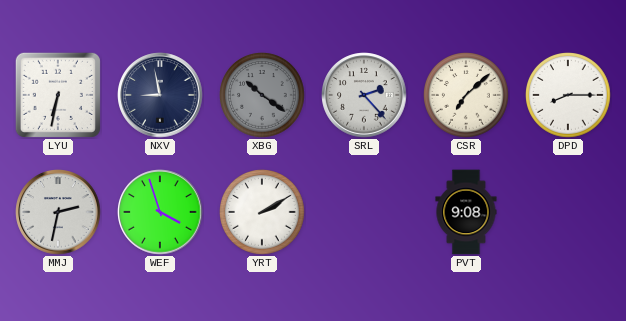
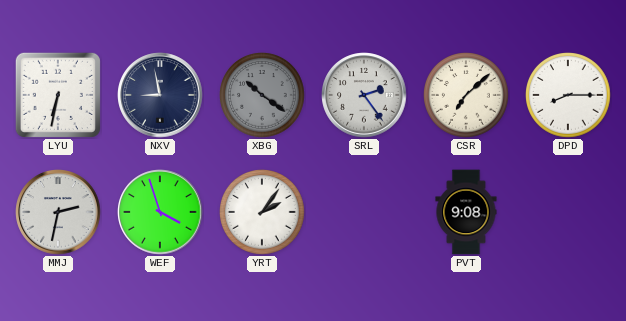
SRL: 2:23 -> 2:24 (364, 95)
YRT: 2:10 -> 2:06 (263, 213)
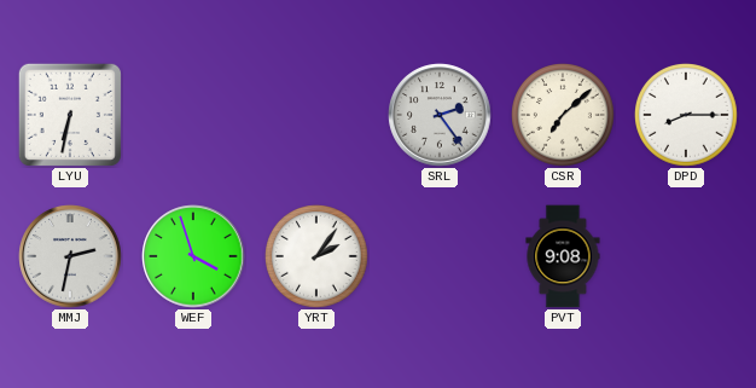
NXV: 8:58 -> none (160, 95)
XBG: 10:21 -> none (263, 96)
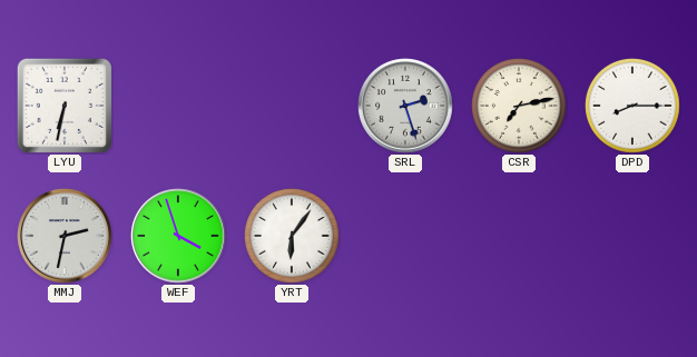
SRL: 2:24 -> 2:27 (405, 106)
CSR: 7:08 -> 7:13 (520, 107)
YRT: 2:06 -> 6:06 (293, 237)
PVT: 9:08 -> none (563, 256)
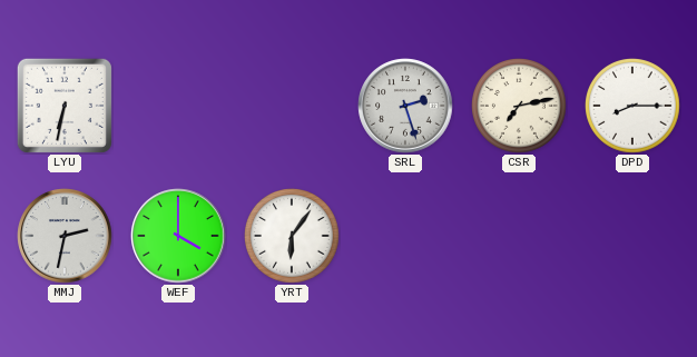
WEF: 3:57 -> 4:00 (178, 236)
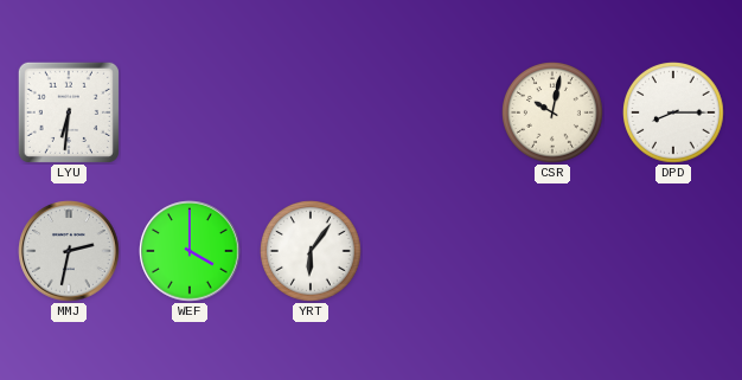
LYU: 6:32 -> 6:31 (69, 112)
SRL: 2:27 -> none (405, 106)
CSR: 7:13 -> 10:02 (554, 114)
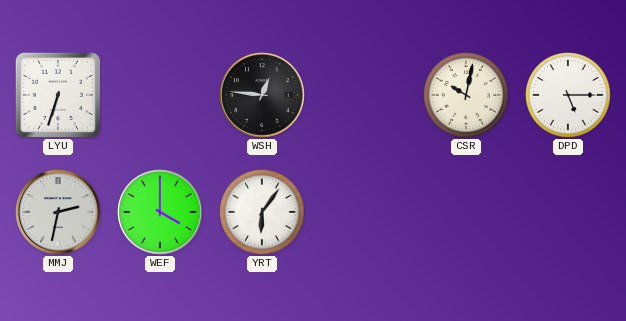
LYU: 6:31 -> 6:33 (58, 95)
WSH: none -> 12:46 (262, 95)
DPD: 8:15 -> 5:15 (569, 96)
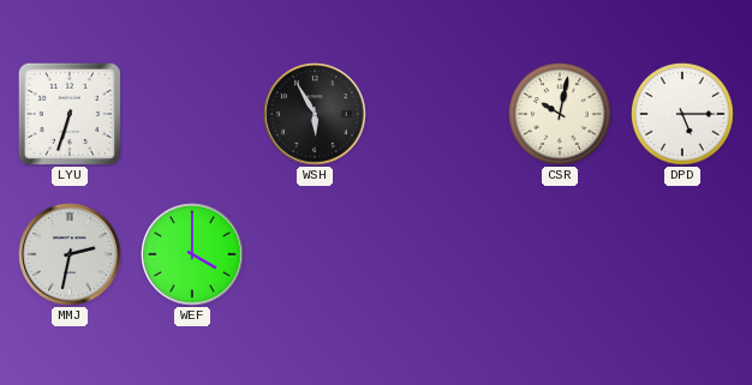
WSH: 12:46 -> 5:55 (315, 114)
YRT: 6:06 -> none (263, 213)
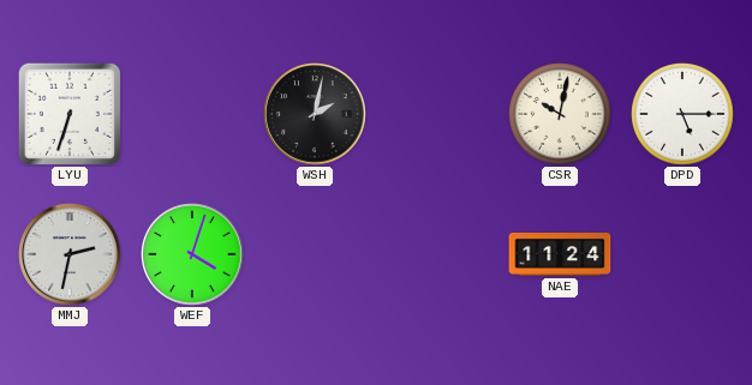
WSH: 5:55 -> 2:02 (315, 114)
WEF: 4:00 -> 4:03 (192, 254)
NAE: none -> 11:24 (560, 255)
